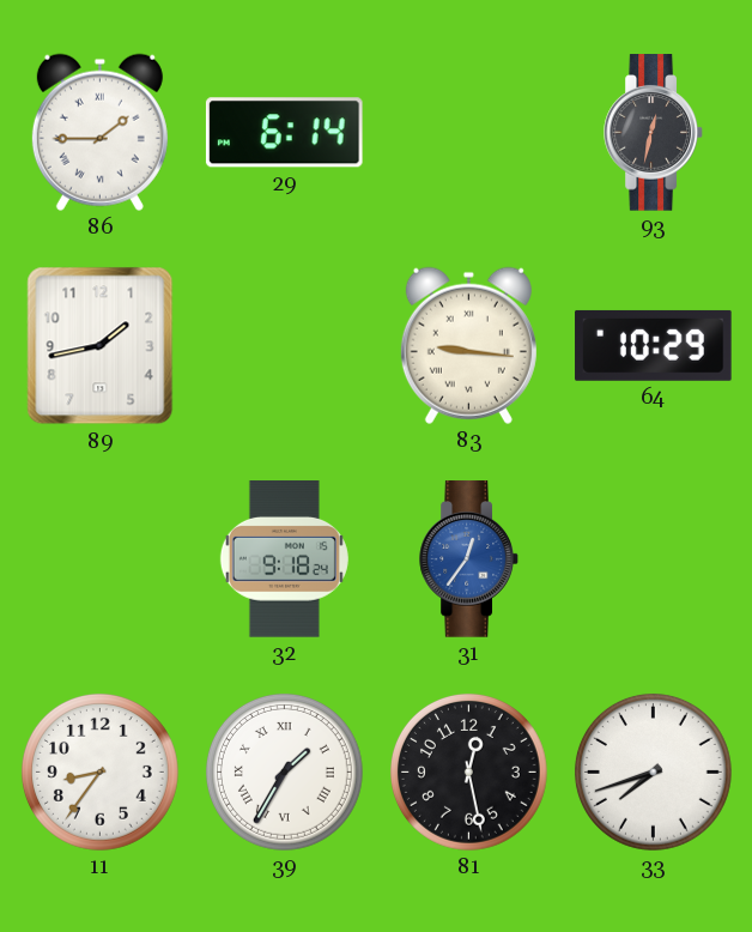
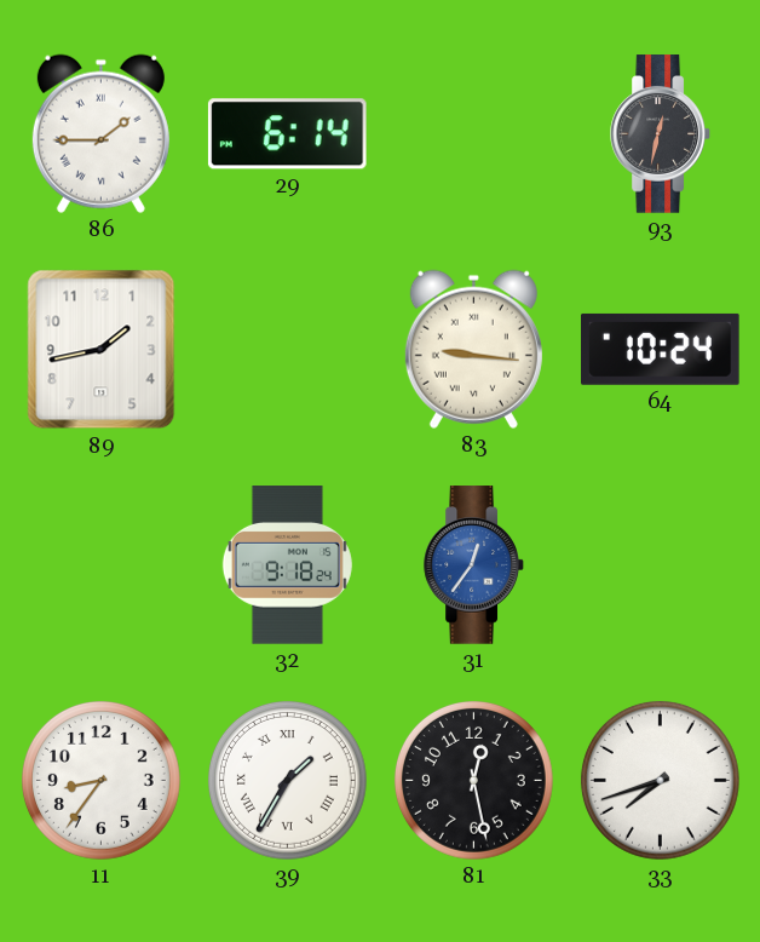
64: 10:29 -> 10:24 (661, 349)
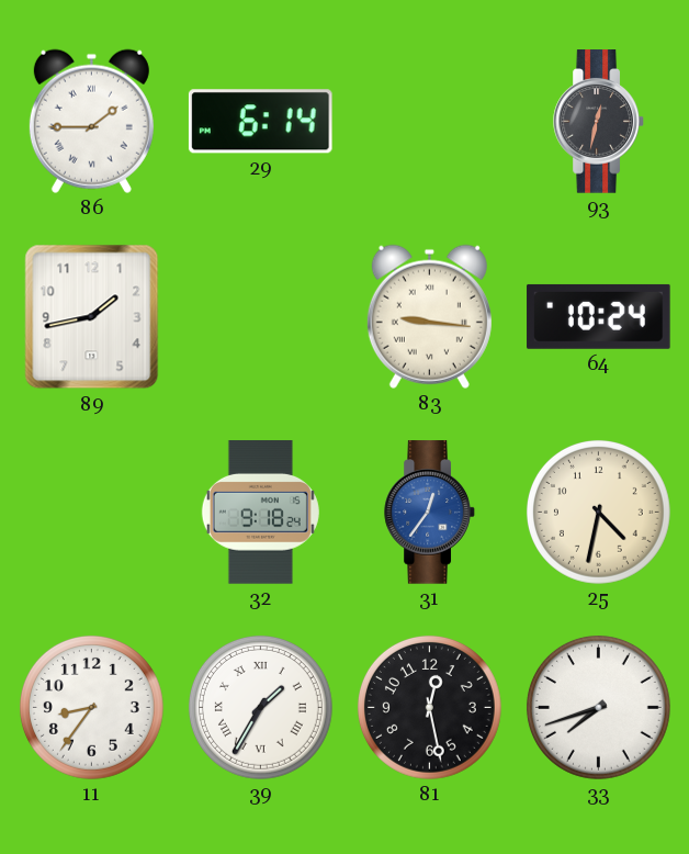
25: none -> 4:32 (598, 512)
